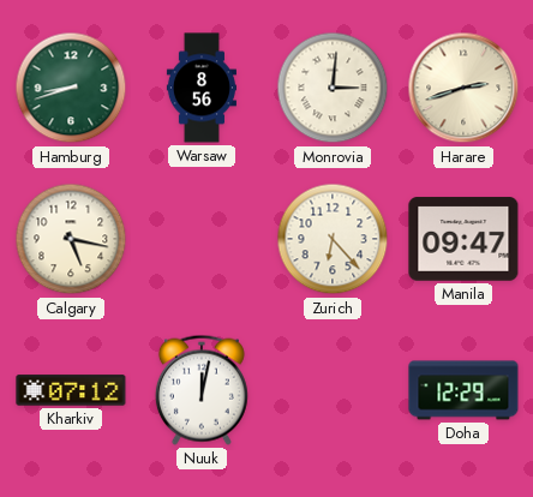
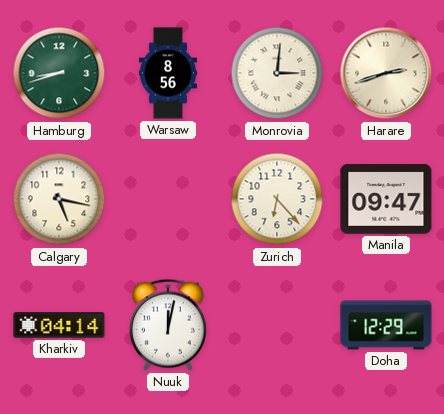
Kharkiv: 07:12 -> 04:14 (59, 325)
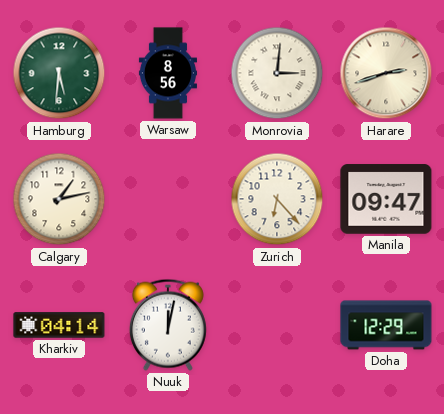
Hamburg: 8:42 -> 5:31 (59, 73)
Calgary: 5:17 -> 1:13 (59, 199)
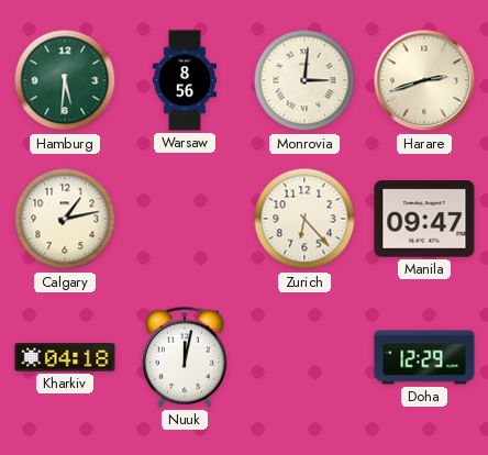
Kharkiv: 04:14 -> 04:18 (65, 357)
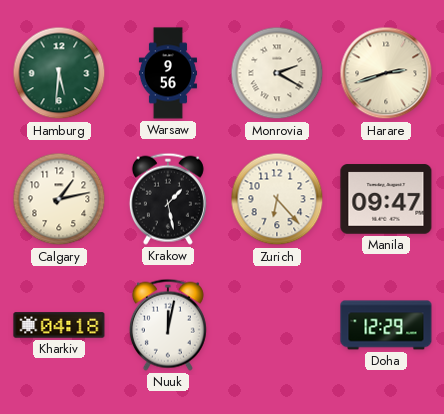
Warsaw: 8:56 -> 9:56 (168, 73)
Monrovia: 3:01 -> 2:20 (277, 73)
Krakow: none -> 1:28 (168, 199)
